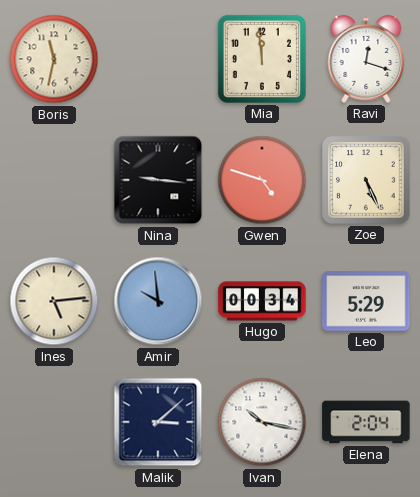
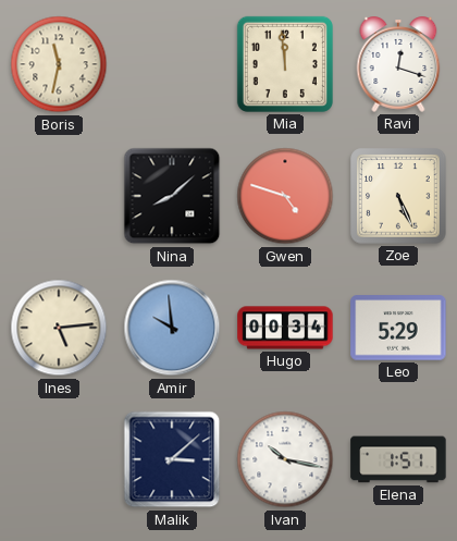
Nina: 9:16 -> 8:08 (172, 196)
Elena: 2:04 -> 1:51 (398, 459)
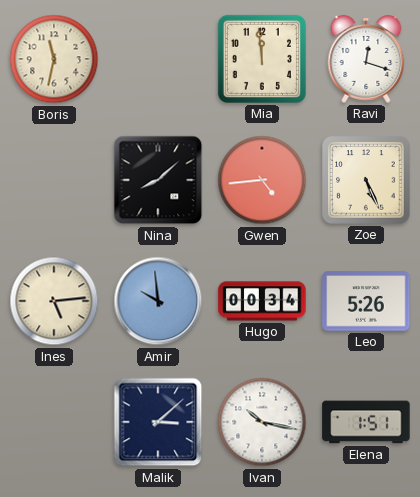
Gwen: 4:48 -> 4:44 (262, 180)
Leo: 5:29 -> 5:26 (366, 301)
